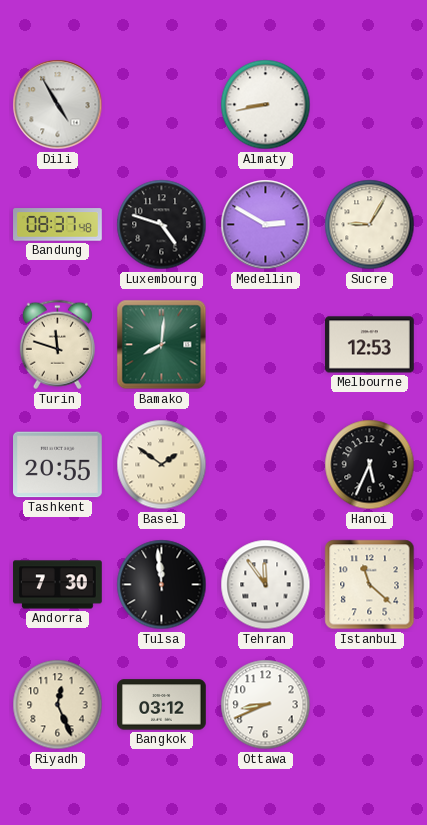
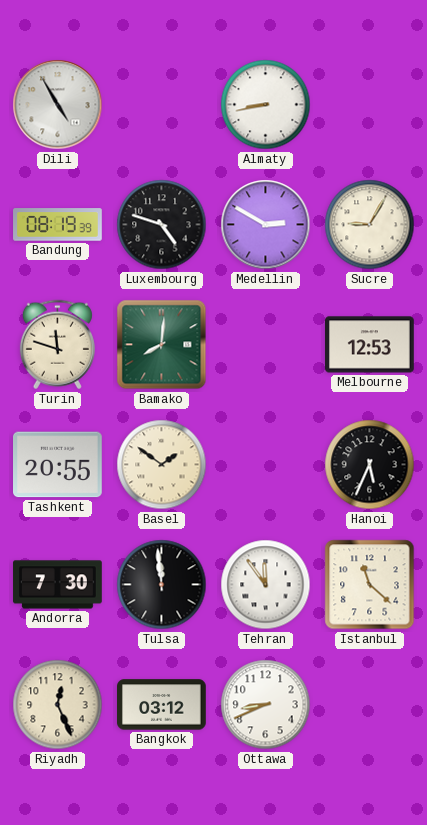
Bandung: 08:37 -> 08:19 (58, 225)
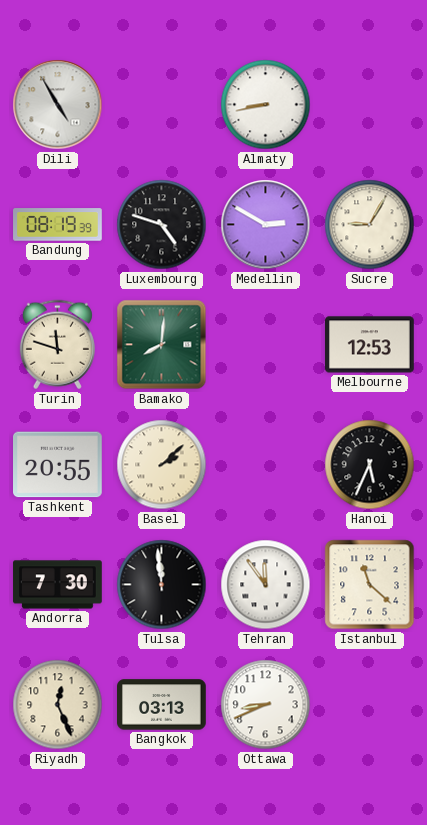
Basel: 1:51 -> 2:08 (162, 465)
Bangkok: 03:12 -> 03:13 (162, 705)
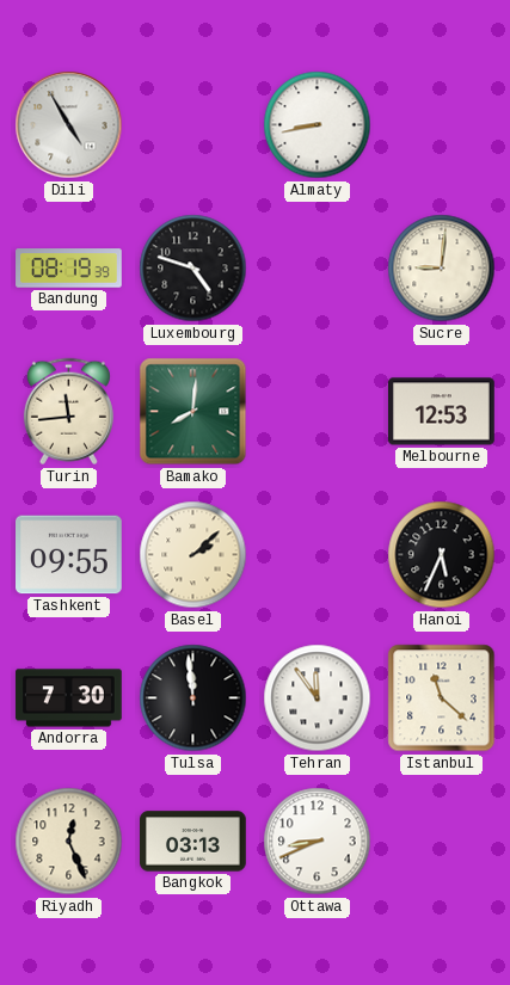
Medellin: 2:50 -> none (266, 225)
Sucre: 9:05 -> 9:01 (442, 269)
Turin: 11:48 -> 11:44 (68, 412)
Tashkent: 20:55 -> 09:55 (69, 555)
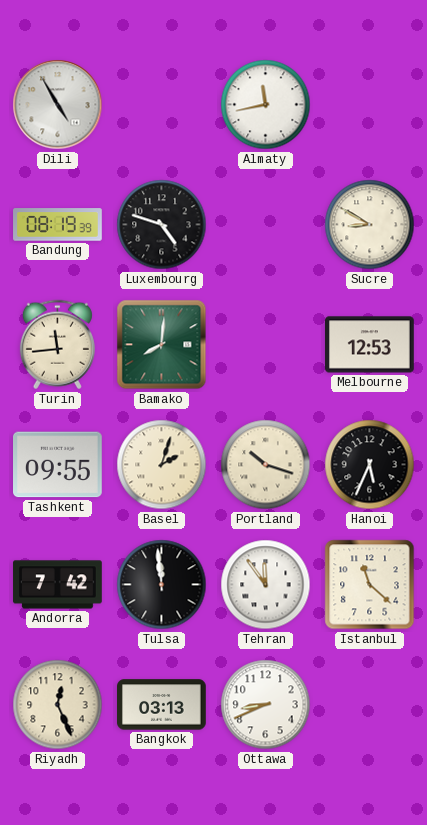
Almaty: 8:43 -> 11:43 (266, 105)
Sucre: 9:01 -> 8:50 (370, 225)
Basel: 2:08 -> 2:03 (162, 465)
Portland: none -> 10:18 (266, 465)
Andorra: 7:30 -> 7:42 (58, 585)
